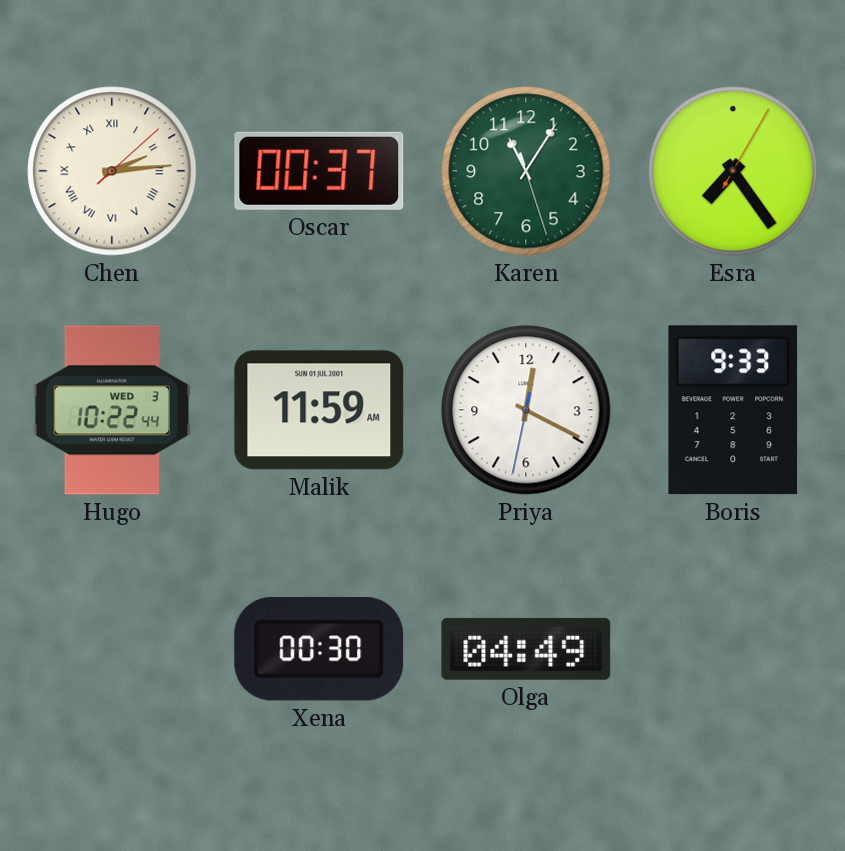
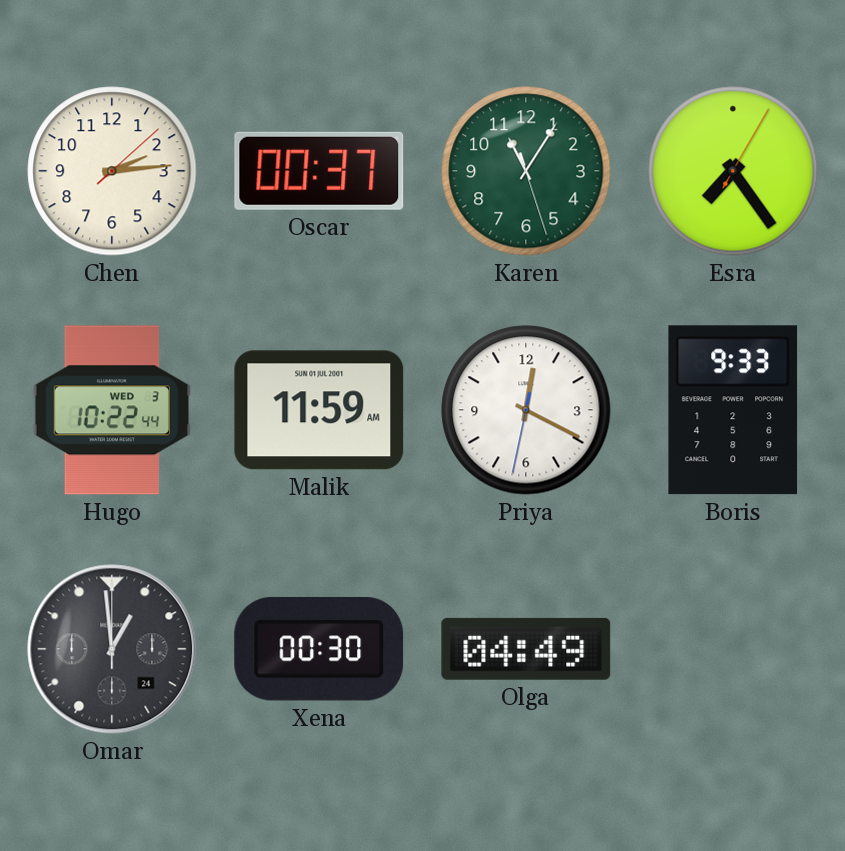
Chen numerals: Roman -> Arabic (112, 171)
Omar: none -> 12:59 (112, 649)
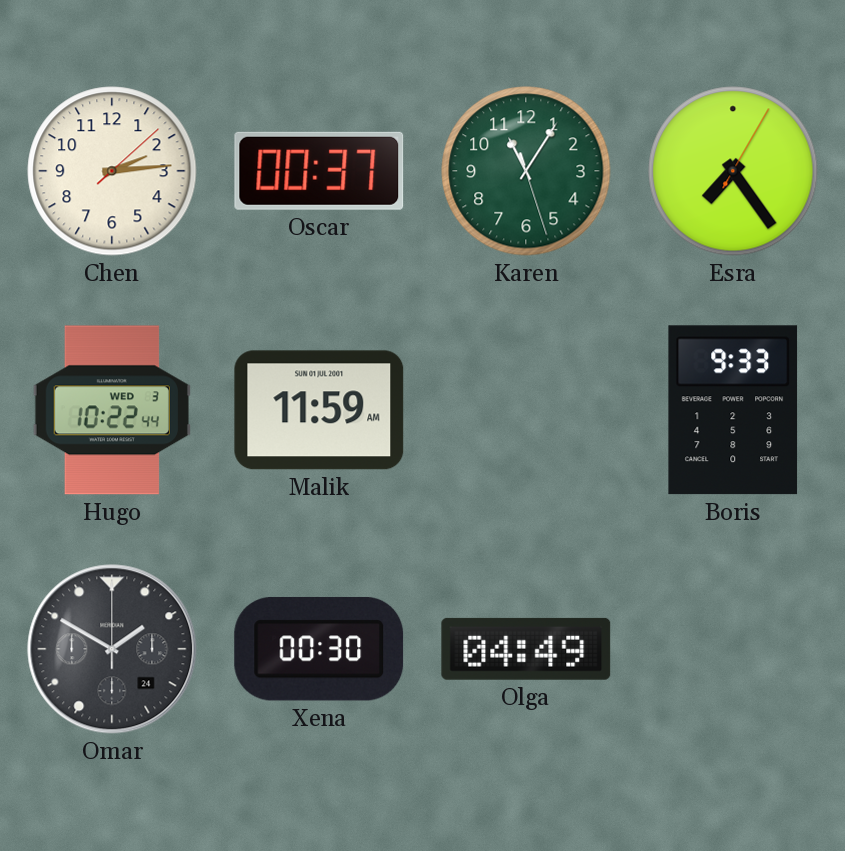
Priya: 12:19 -> none (526, 410)
Omar: 12:59 -> 1:50 (112, 649)
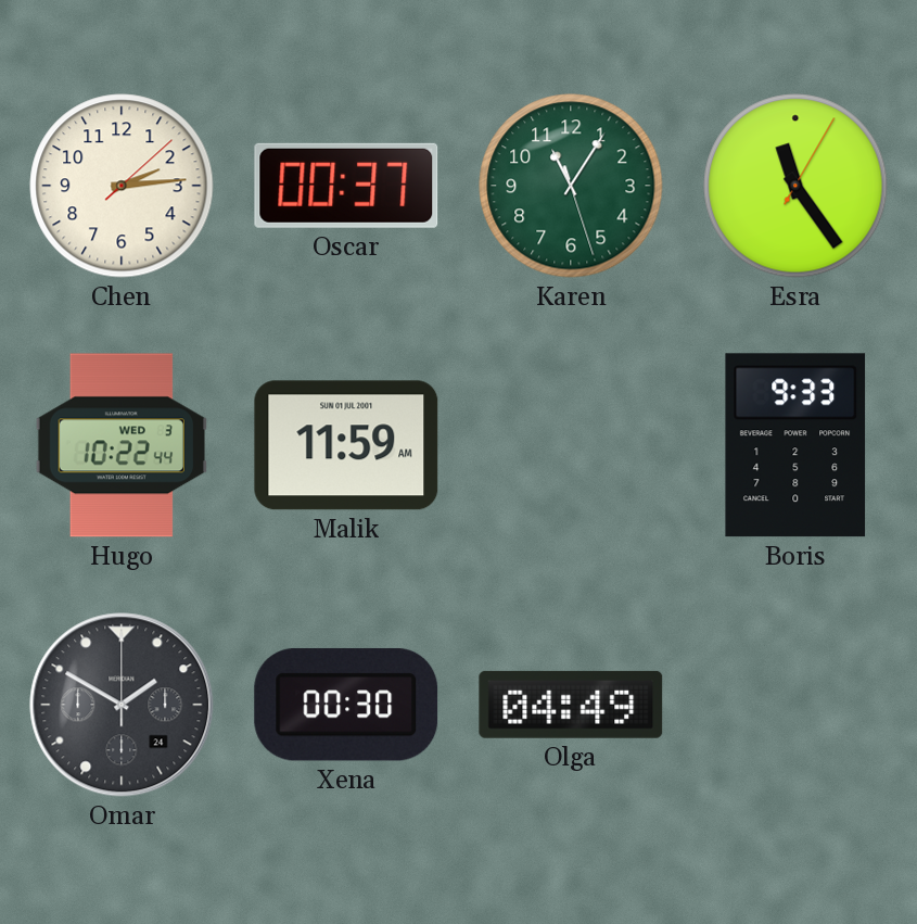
Esra: 7:24 -> 11:24 (795, 186)
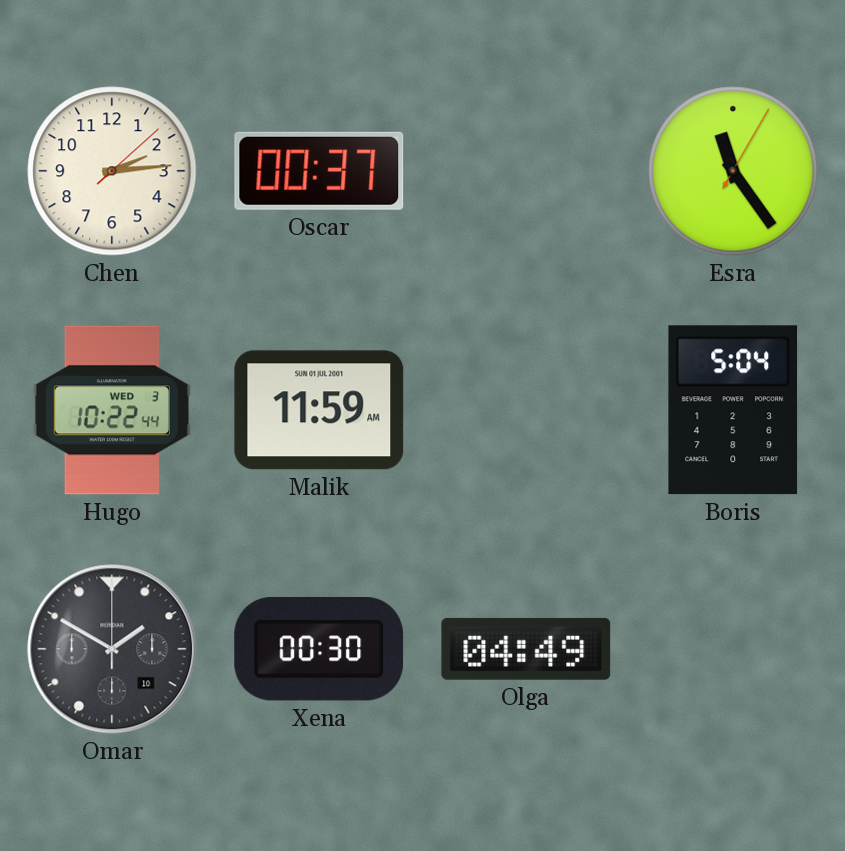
Karen: 11:05 -> none (571, 186)
Boris: 9:33 -> 5:04 (733, 410)
Omar date: 24 -> 10 (112, 649)
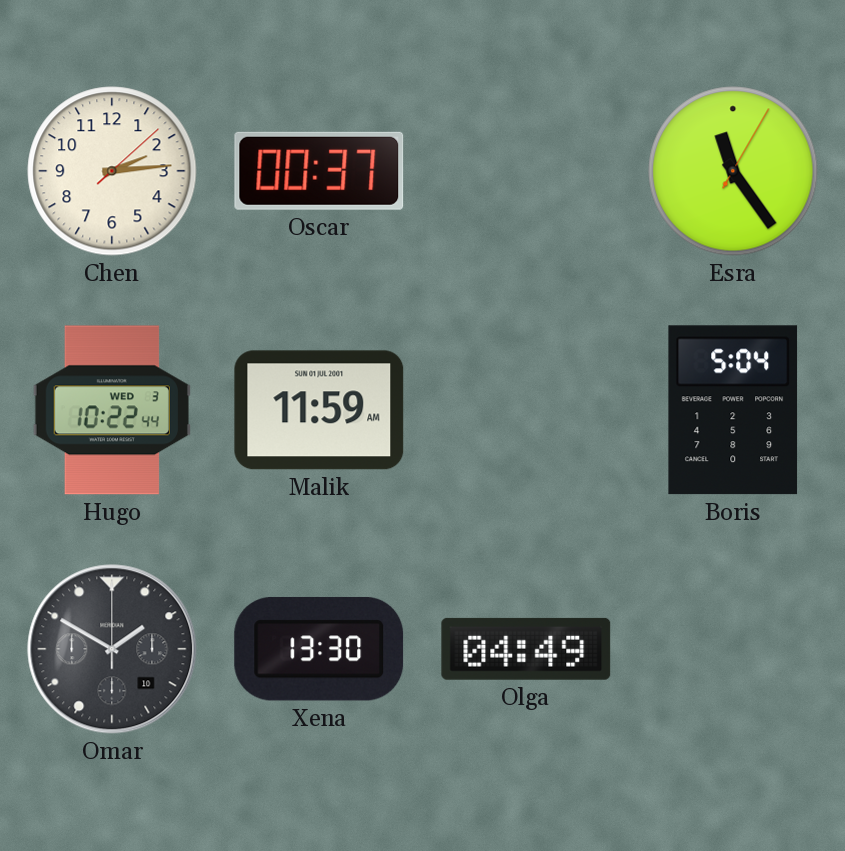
Xena: 00:30 -> 13:30 (319, 649)
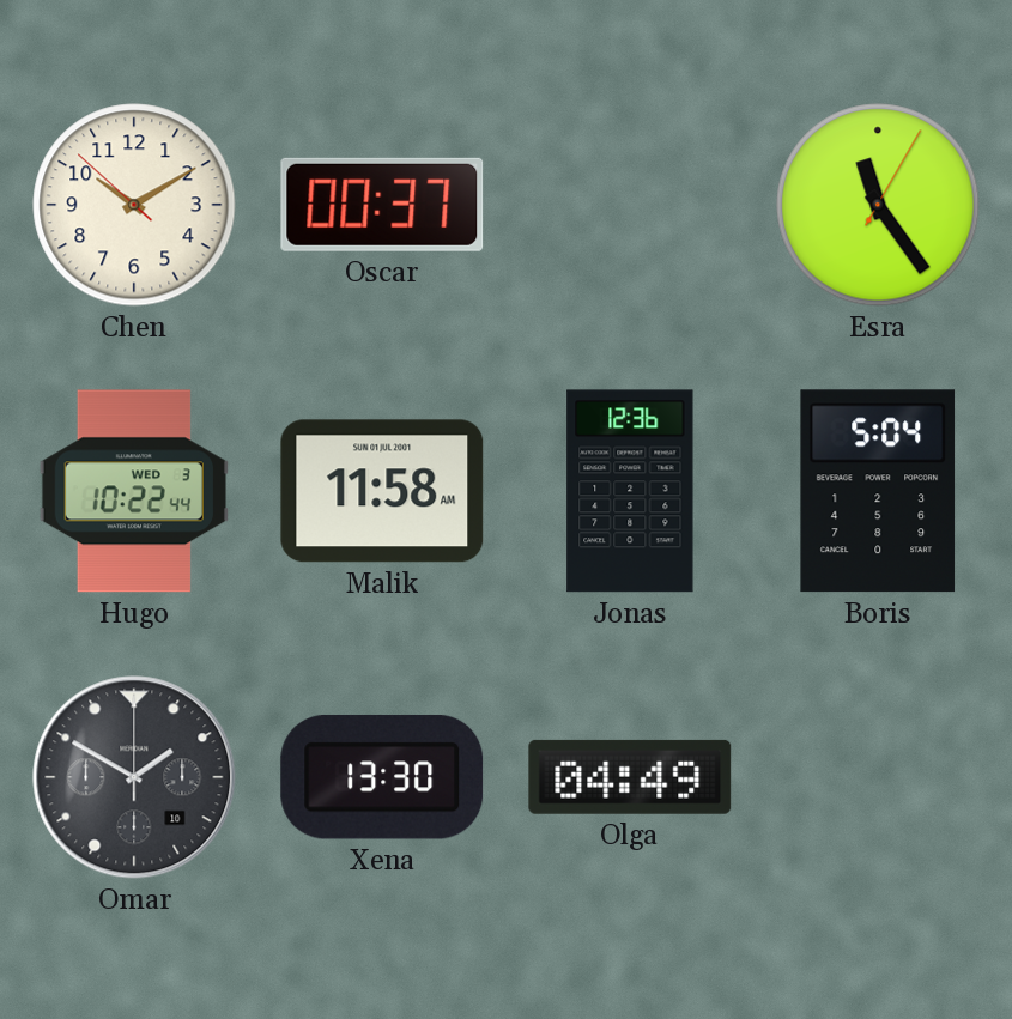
Chen: 2:14 -> 10:09 (134, 205)
Malik: 11:59 -> 11:58 (382, 491)
Jonas: none -> 12:36 (630, 491)
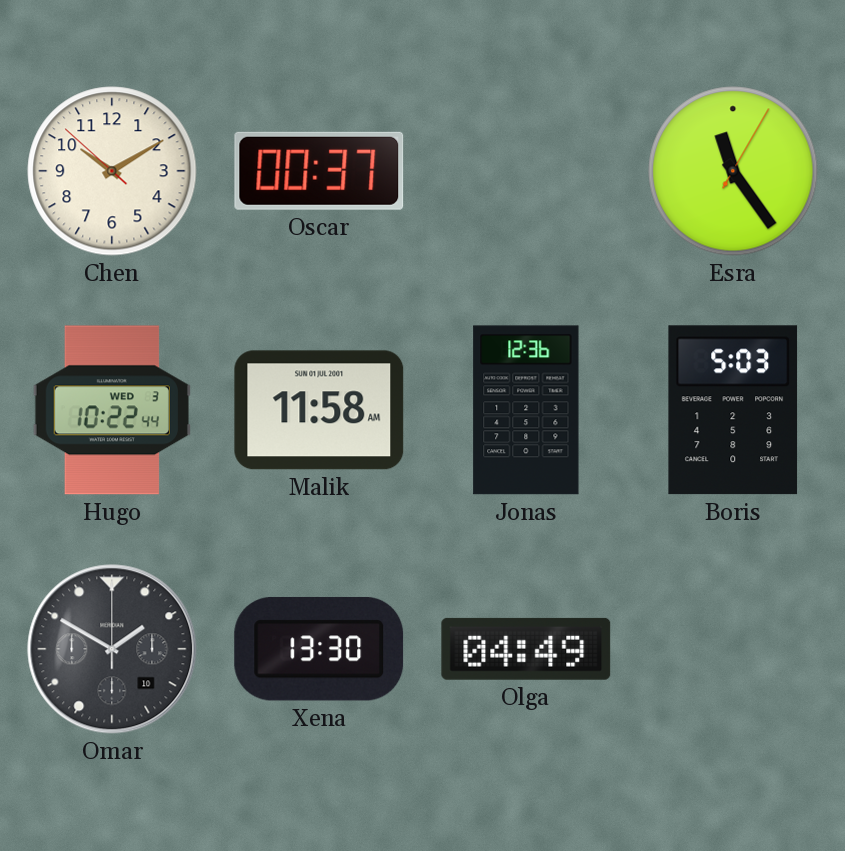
Boris: 5:04 -> 5:03 (733, 410)
